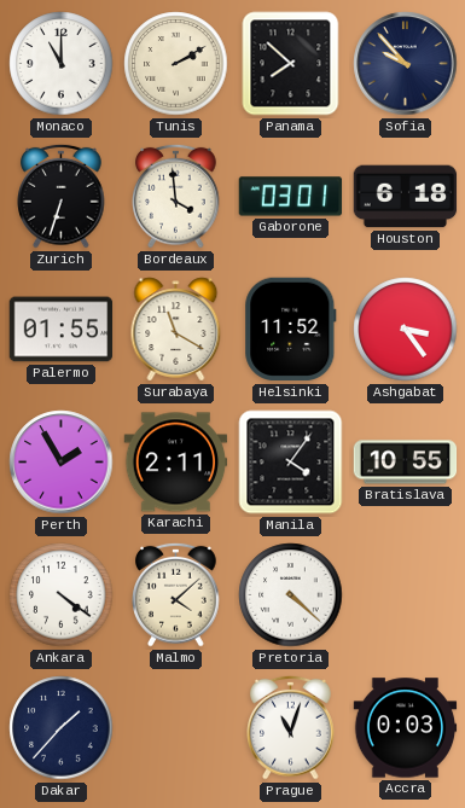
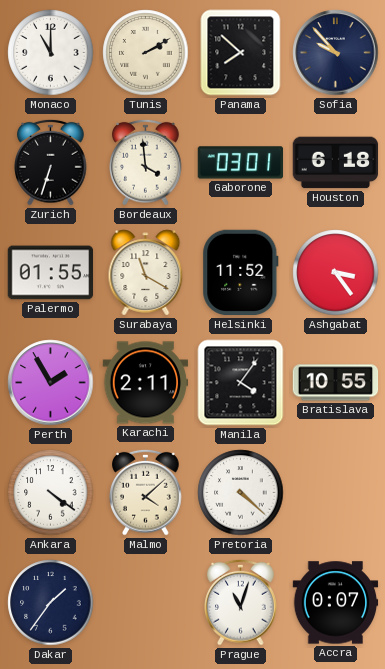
Dakar: 1:37 -> 1:36 (51, 603)
Accra: 0:03 -> 0:07 (336, 603)
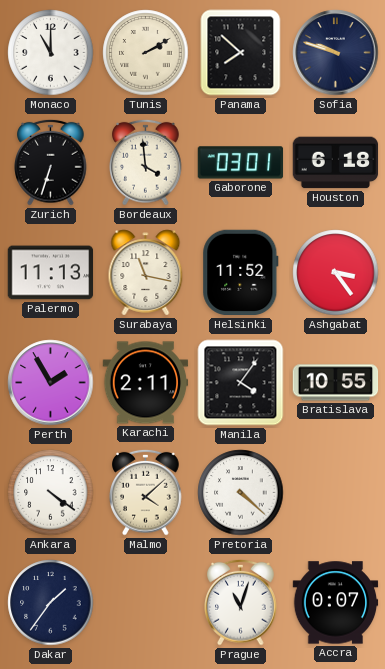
Sofia: 9:53 -> 9:48 (336, 53)
Palermo: 01:55 -> 11:13 (51, 273)
Surabaya: 11:20 -> 11:17 (146, 273)
